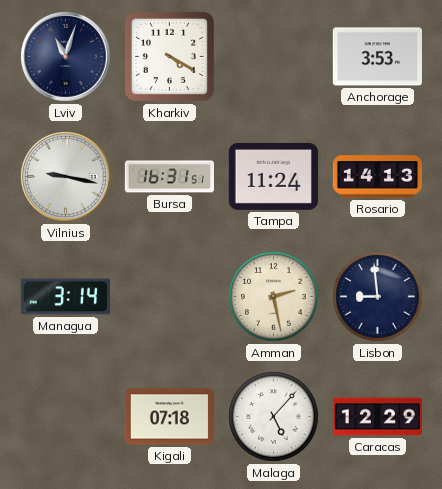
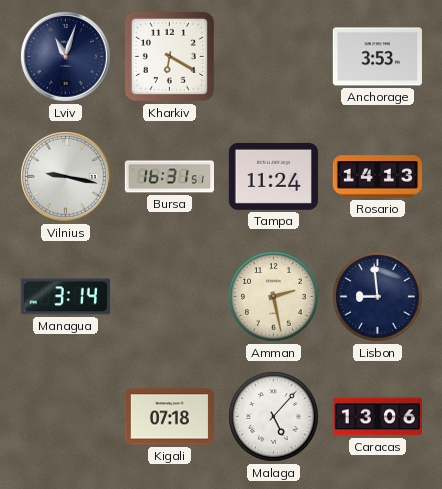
Kharkiv: 4:20 -> 6:20 (169, 56)
Caracas: 12:29 -> 13:06 (377, 417)
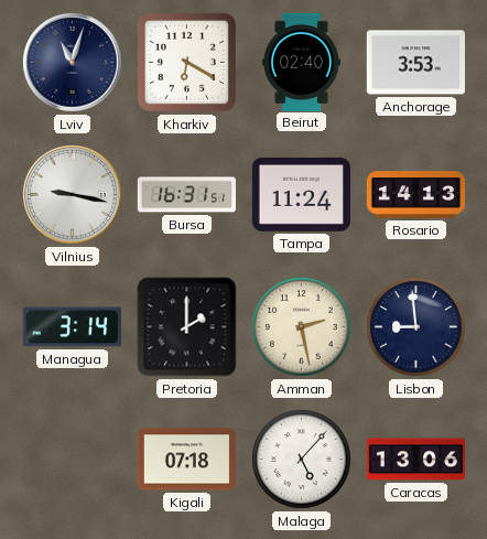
Beirut: none -> 02:40 (301, 62)
Pretoria: none -> 2:00 (187, 327)
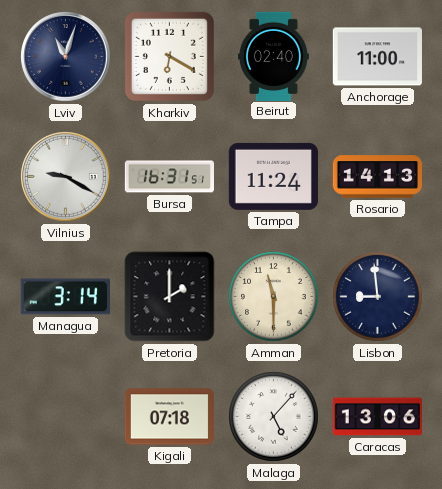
Anchorage: 3:53 -> 11:00 (377, 57)
Vilnius: 9:17 -> 9:20 (66, 177)
Amman: 2:28 -> 11:30 (274, 297)
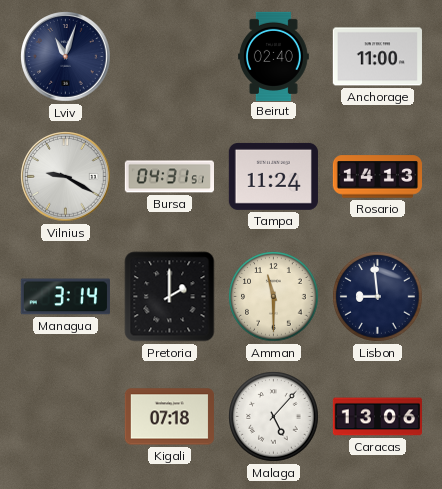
Kharkiv: 6:20 -> none (169, 56)
Bursa: 16:31 -> 04:31 (169, 177)
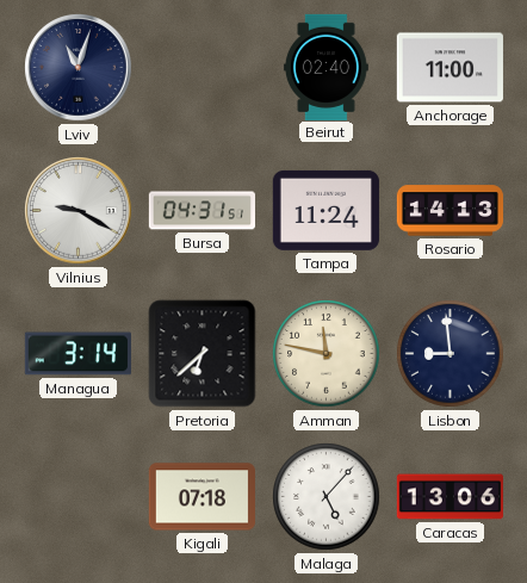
Pretoria: 2:00 -> 6:38 (203, 354)
Amman: 11:30 -> 11:47 (327, 354)
